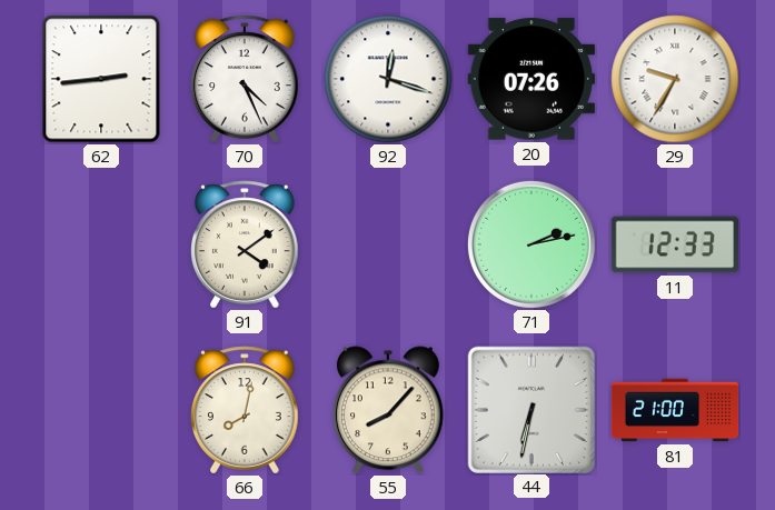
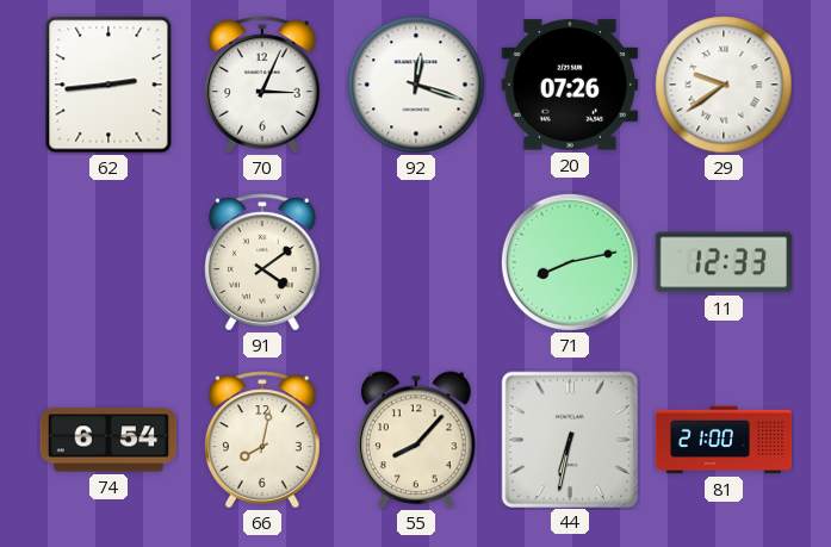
70: 4:26 -> 3:04 (263, 85)
29: 9:35 -> 9:39 (724, 85)
71: 2:13 -> 8:13 (570, 262)
74: none -> 6:54 (108, 440)
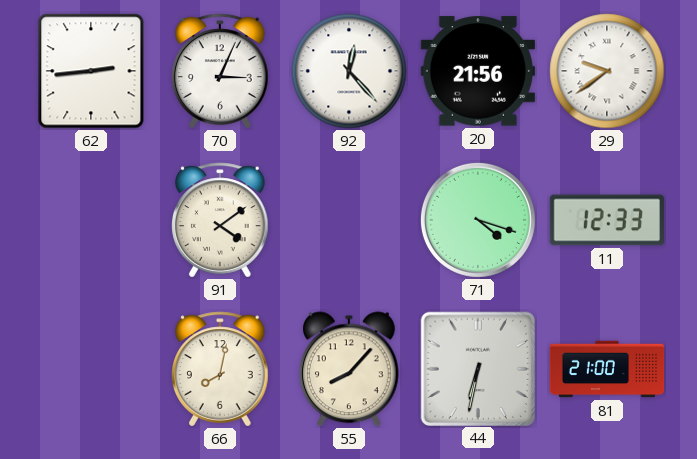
92: 12:18 -> 12:23 (349, 71)
20: 07:26 -> 21:56 (477, 71)
71: 8:13 -> 4:18 (478, 220)
74: 6:54 -> none (108, 440)
